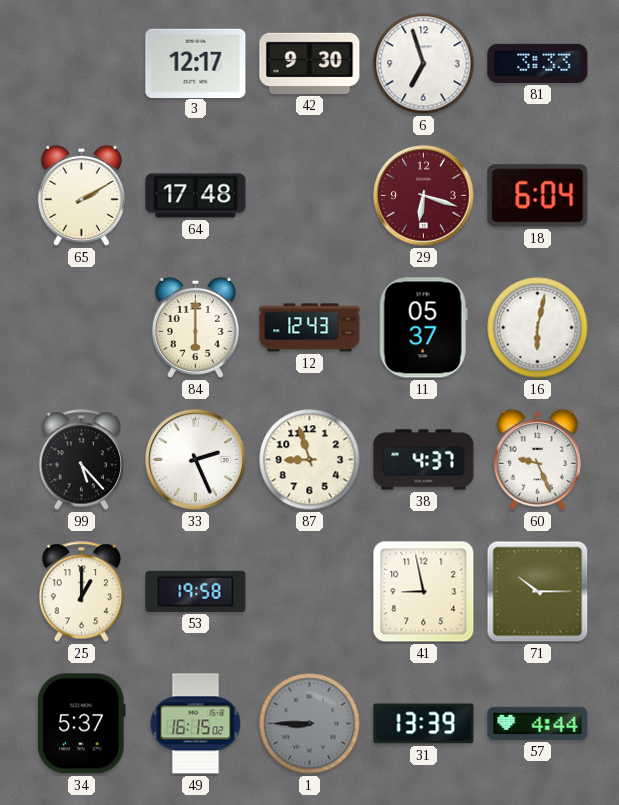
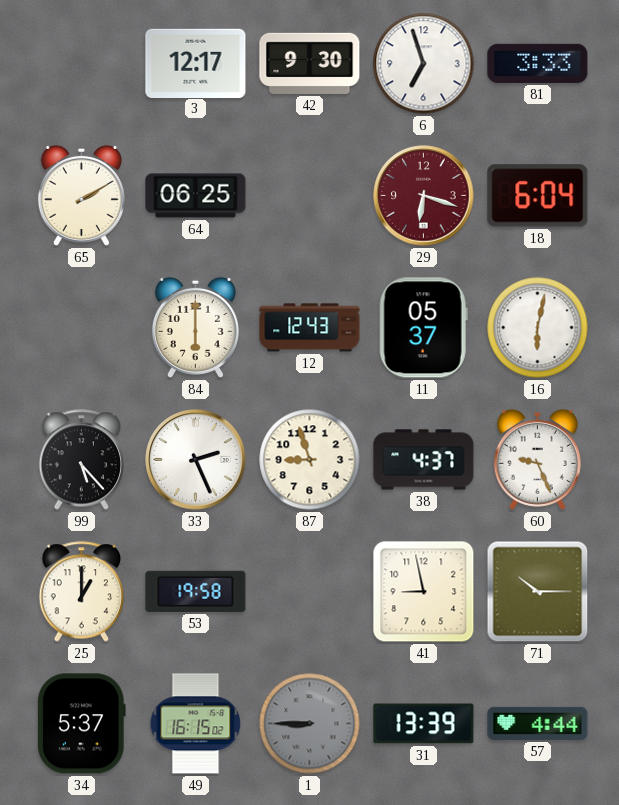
64: 17:48 -> 06:25 (196, 196)
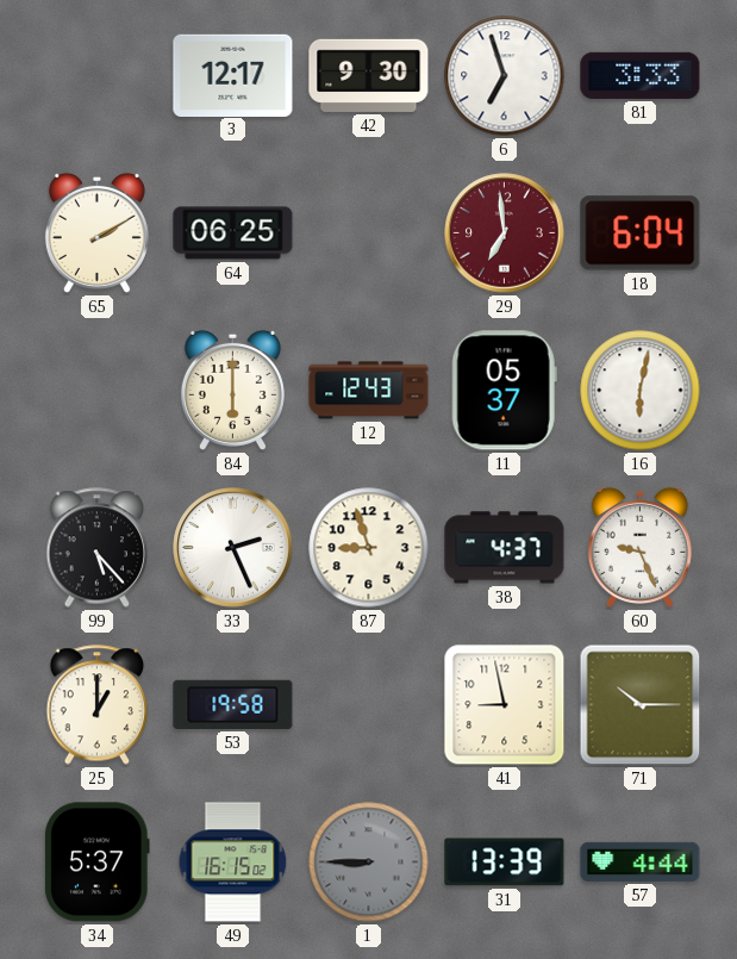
29: 6:18 -> 6:59 (505, 233)
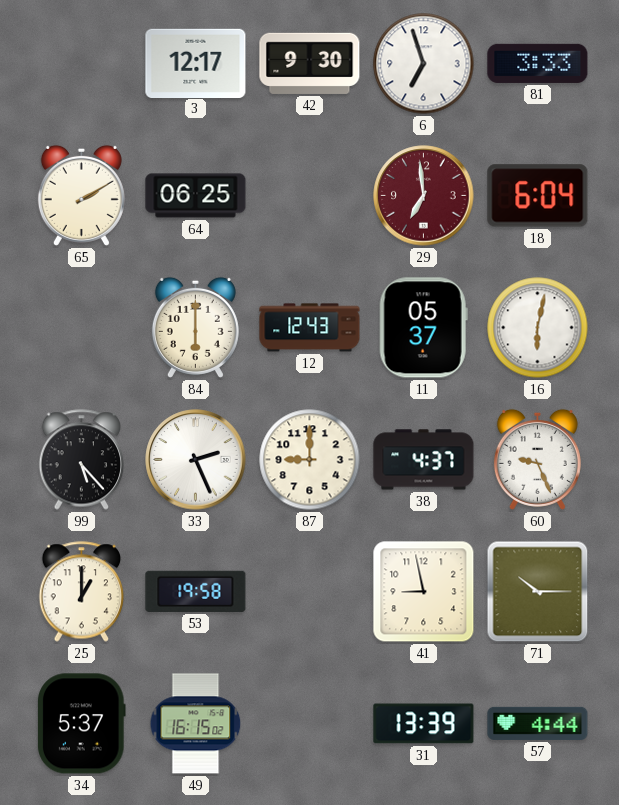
87: 8:57 -> 9:00 (310, 460)
1: 8:45 -> none (369, 863)
